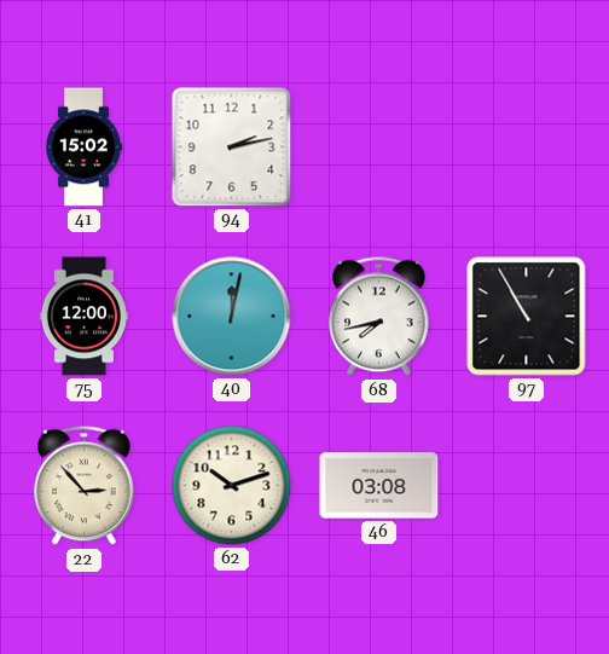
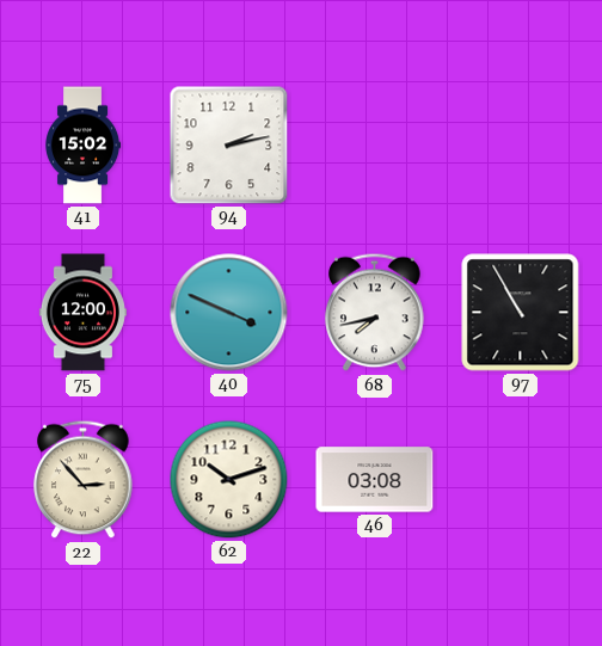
40: 12:02 -> 3:49 (229, 313)
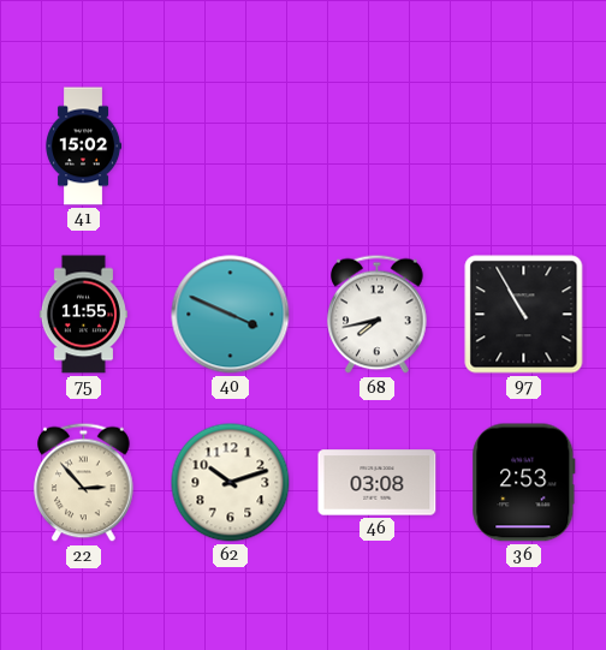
94: 2:13 -> none (229, 146)
75: 12:00 -> 11:55 (83, 315)
36: none -> 2:53 (524, 483)
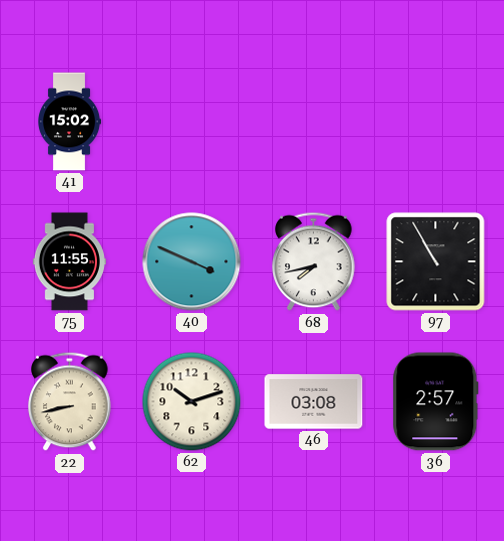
22: 2:53 -> 8:43 (70, 402)
36: 2:53 -> 2:57 (436, 402)
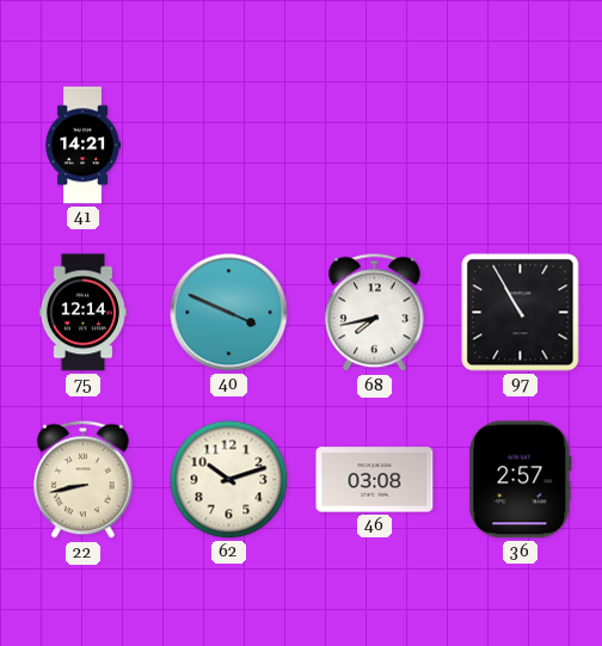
41: 15:02 -> 14:21 (84, 146)
75: 11:55 -> 12:14 (82, 313)
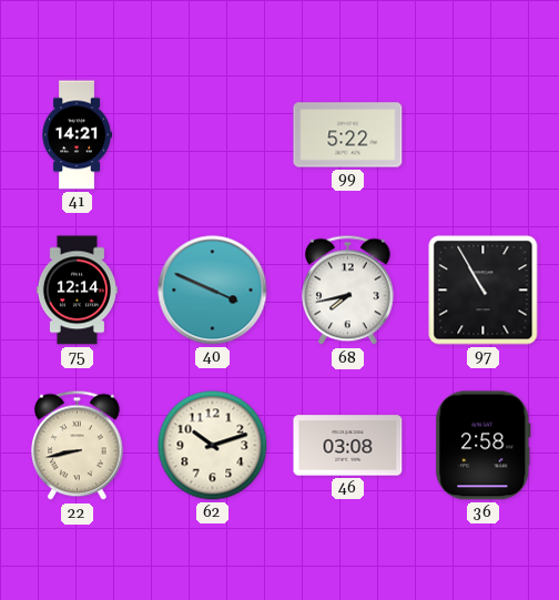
99: none -> 5:22 (348, 135)
36: 2:57 -> 2:58 (484, 446)
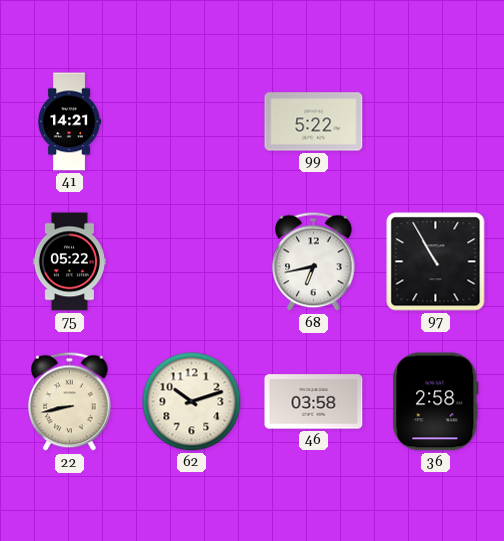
75: 12:14 -> 05:22 (69, 262)
40: 3:49 -> none (213, 291)
68: 7:43 -> 6:43 (314, 262)
46: 03:08 -> 03:58 (314, 402)
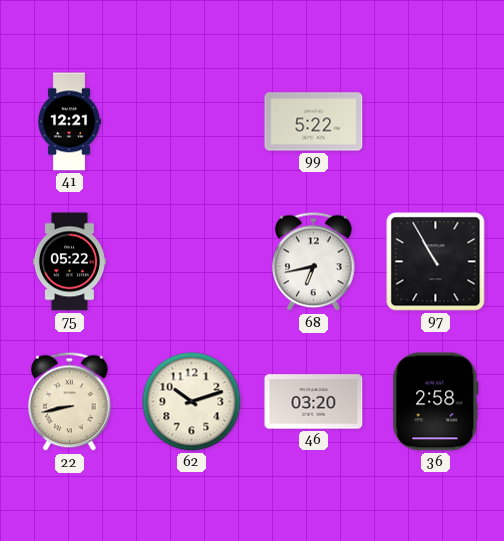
41: 14:21 -> 12:21 (70, 122)
46: 03:58 -> 03:20 (314, 402)
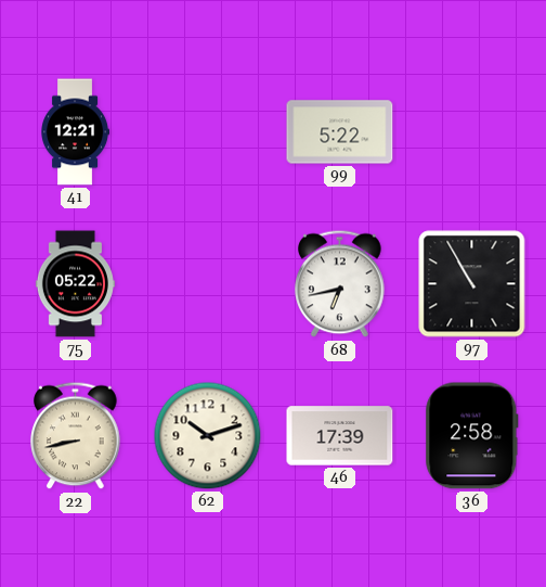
46: 03:20 -> 17:39 (340, 436)
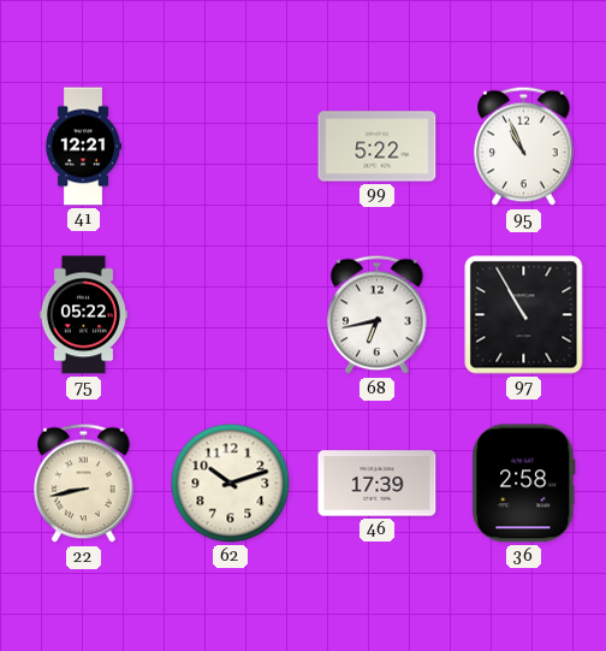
95: none -> 10:56 (524, 147)
